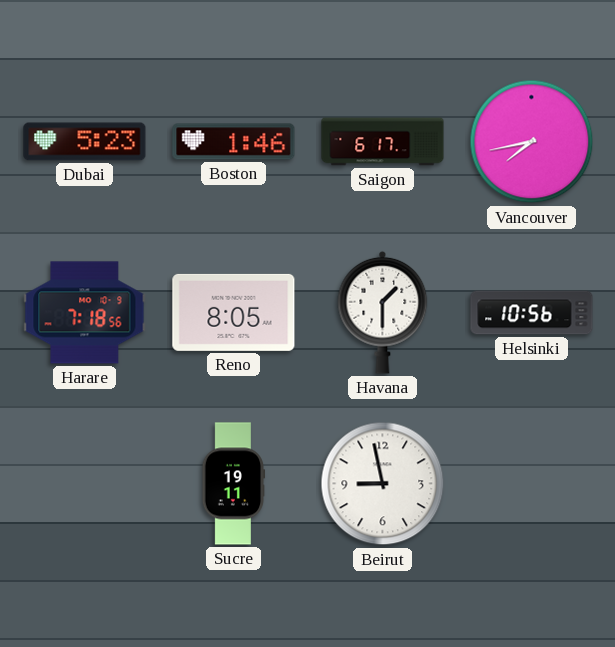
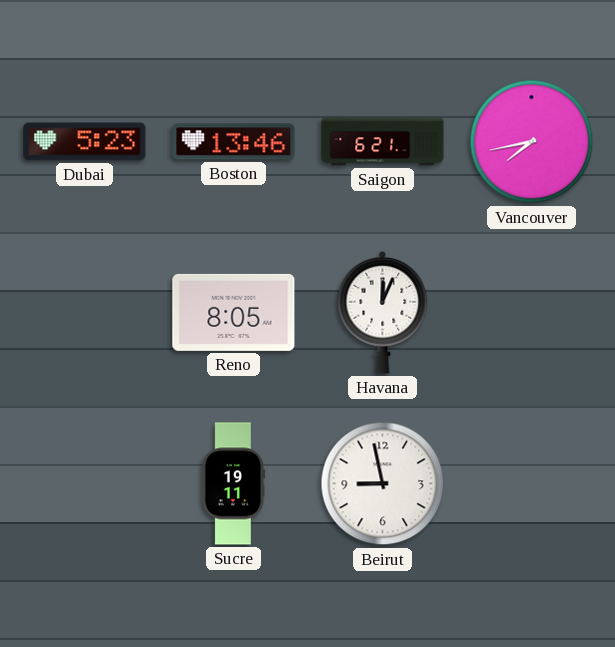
Boston: 1:46 -> 13:46 (234, 142)
Saigon: 6:17 -> 6:21 (383, 142)
Harare: 7:18 -> none (85, 313)
Havana: 1:30 -> 12:04 (383, 312)
Helsinki: 10:56 -> none (532, 313)
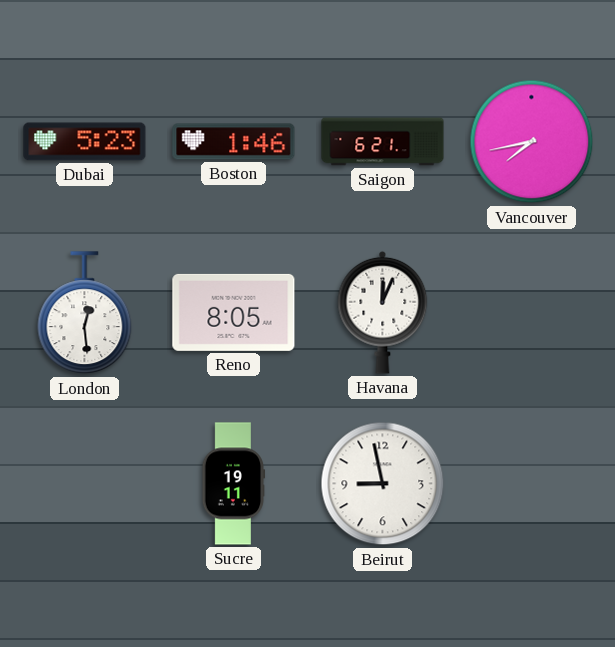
Boston: 13:46 -> 1:46 (234, 142)
London: none -> 12:29 (85, 313)
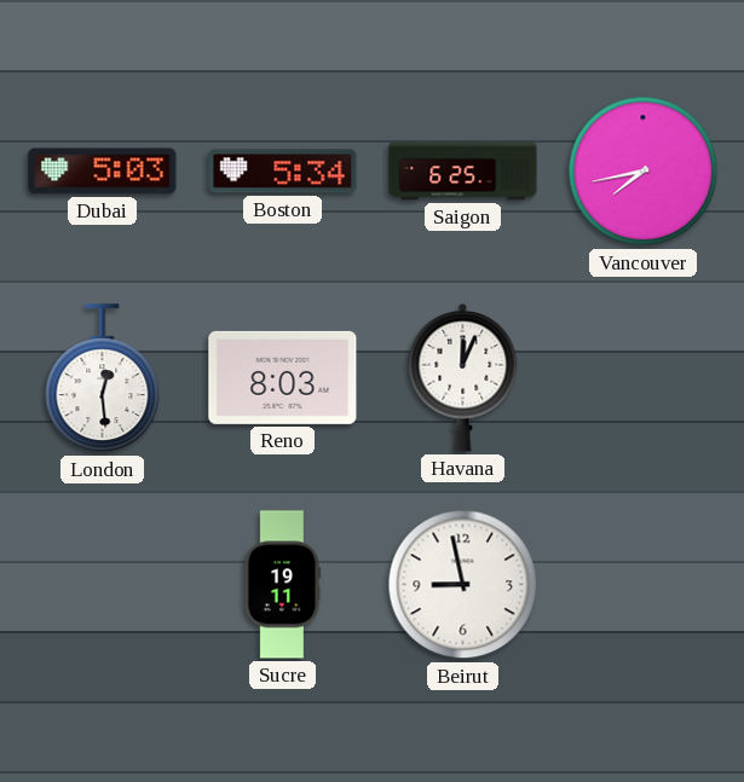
Dubai: 5:23 -> 5:03 (103, 172)
Boston: 1:46 -> 5:34 (283, 172)
Saigon: 6:21 -> 6:25 (463, 172)
Reno: 8:05 -> 8:03 (283, 377)
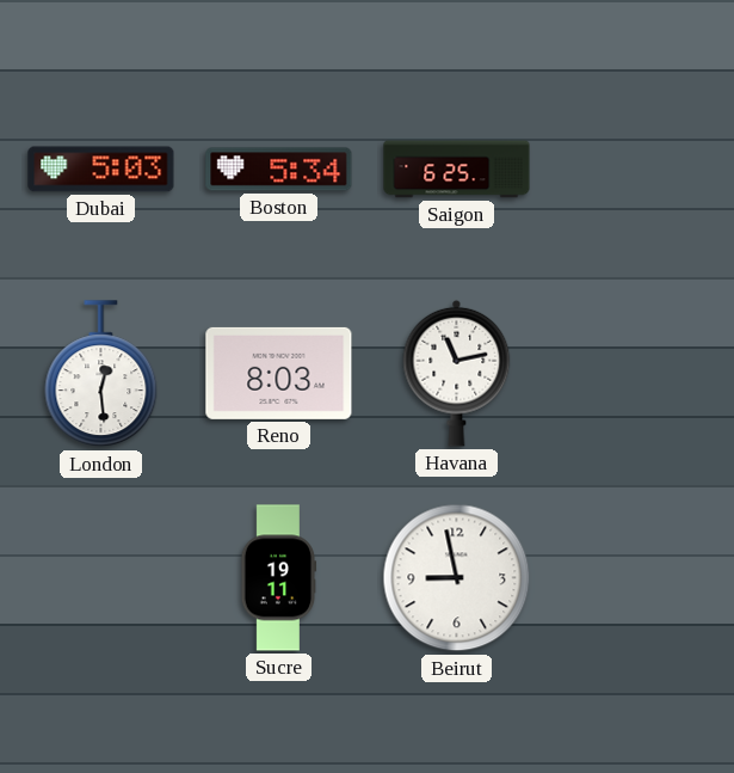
Vancouver: 7:43 -> none (644, 172)
Havana: 12:04 -> 11:13 (457, 373)
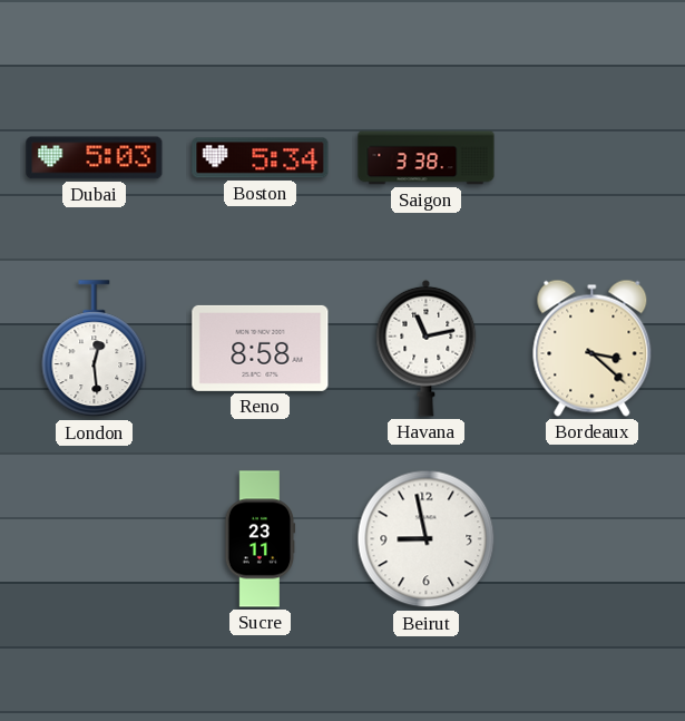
Saigon: 6:25 -> 3:38 (427, 158)
Reno: 8:03 -> 8:58 (261, 348)
Bordeaux: none -> 3:22 (593, 348)
Sucre: 19:11 -> 23:11 (260, 539)
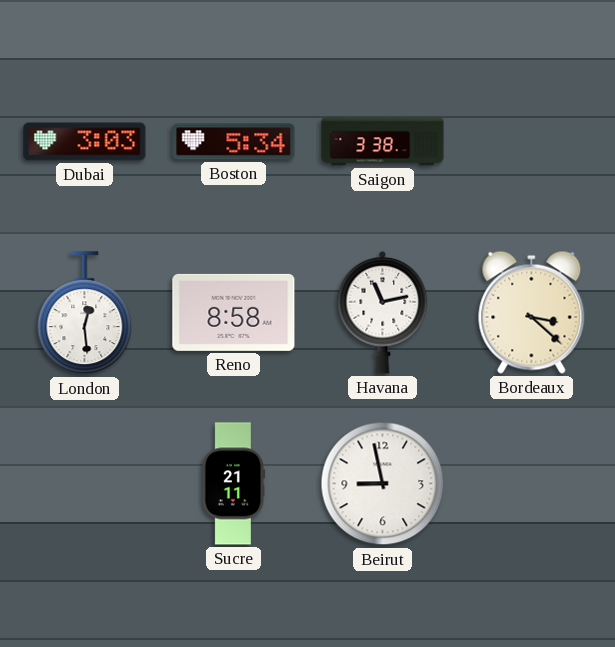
Dubai: 5:03 -> 3:03 (85, 142)
Sucre: 23:11 -> 21:11 (233, 484)
